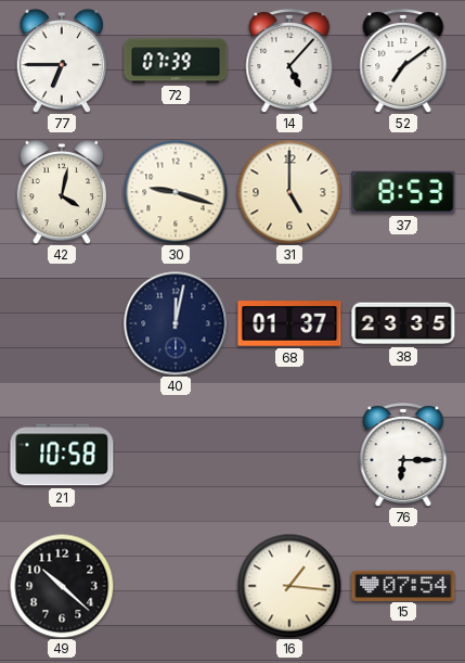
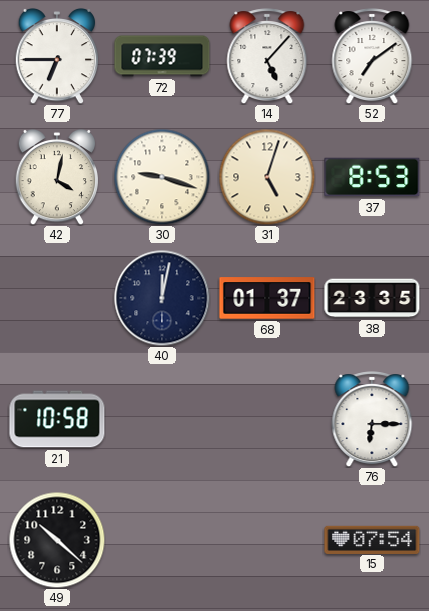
31: 5:00 -> 5:03 (267, 177)
16: 1:16 -> none (289, 586)
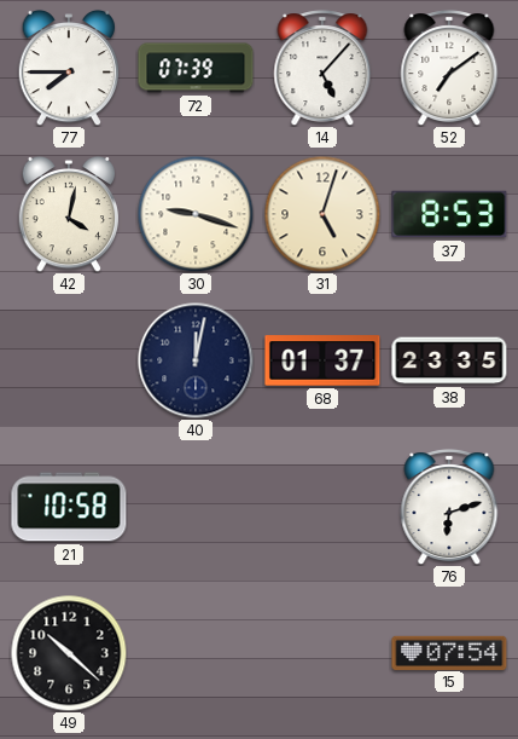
77: 6:45 -> 7:45 (68, 68)
76: 6:15 -> 6:12 (449, 507)
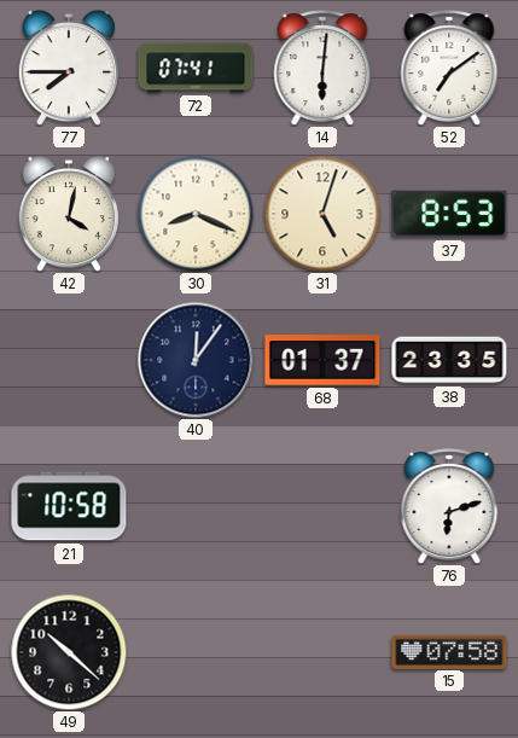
72: 07:39 -> 07:41 (196, 68)
14: 5:07 -> 6:01 (322, 68)
30: 9:18 -> 8:19 (196, 214)
40: 12:02 -> 12:06 (196, 360)
15: 07:54 -> 07:58 (449, 651)
